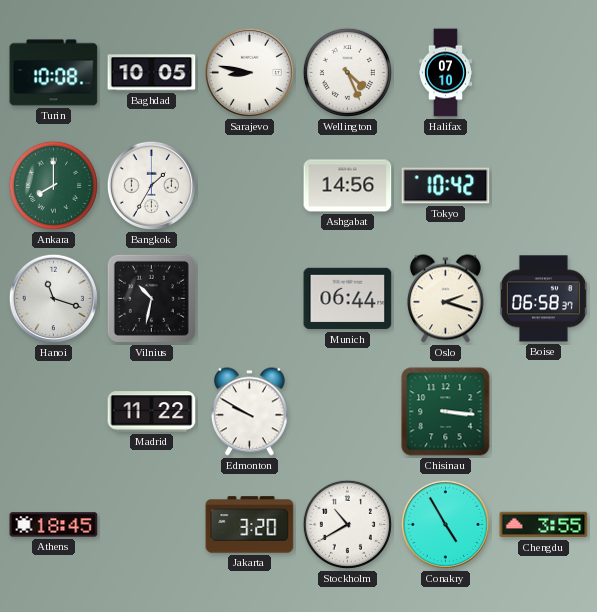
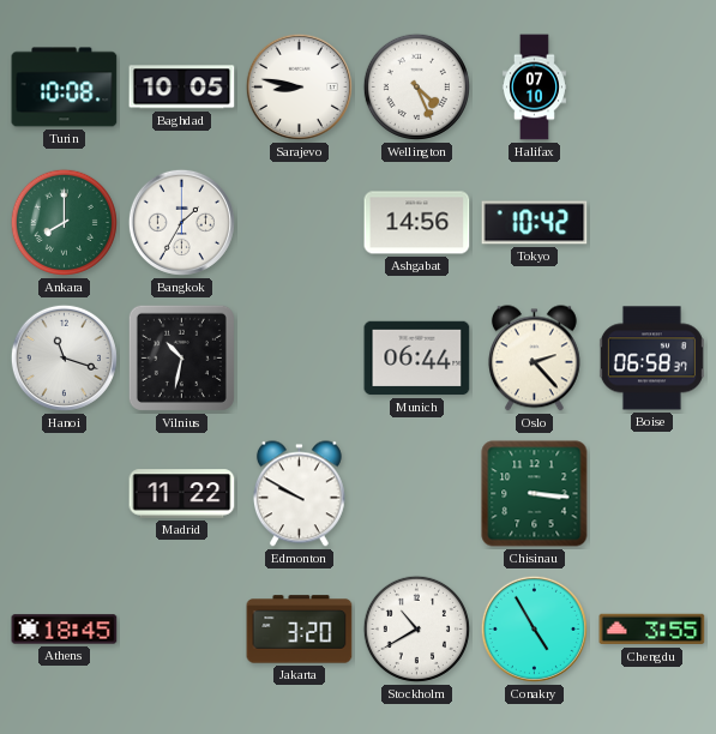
Oslo: 2:18 -> 2:23 (534, 359)
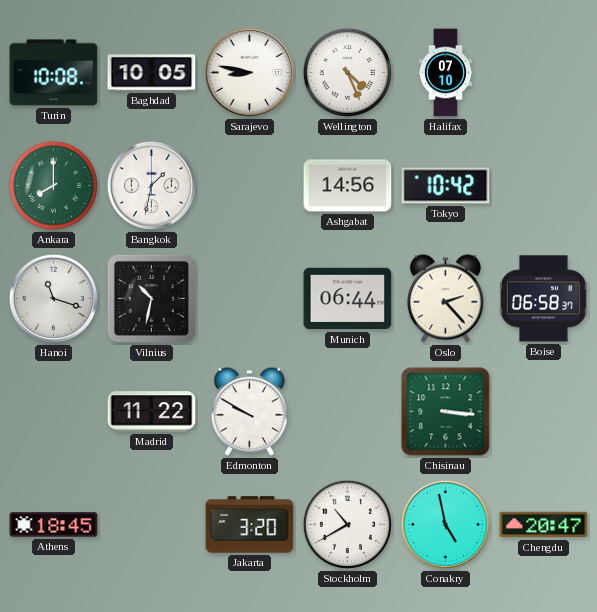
Bangkok: 1:35 -> 1:32 (151, 185)
Conakry: 4:55 -> 4:58 (445, 524)
Chengdu: 3:55 -> 20:47 (544, 525)
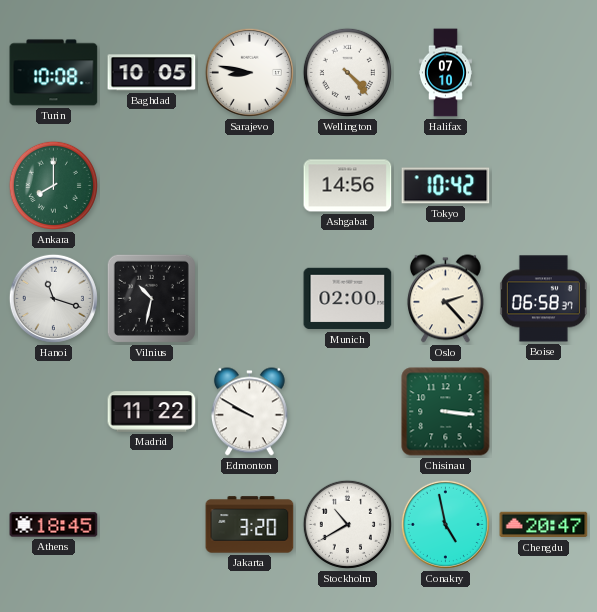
Wellington: 4:26 -> 4:23 (347, 72)
Bangkok: 1:32 -> none (151, 185)
Munich: 06:44 -> 02:00 (348, 299)
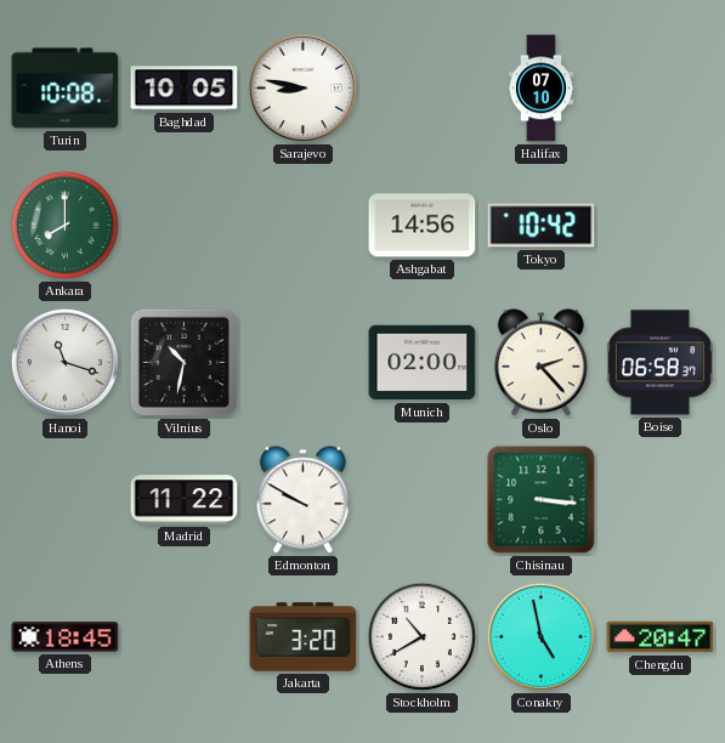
Wellington: 4:23 -> none (347, 72)
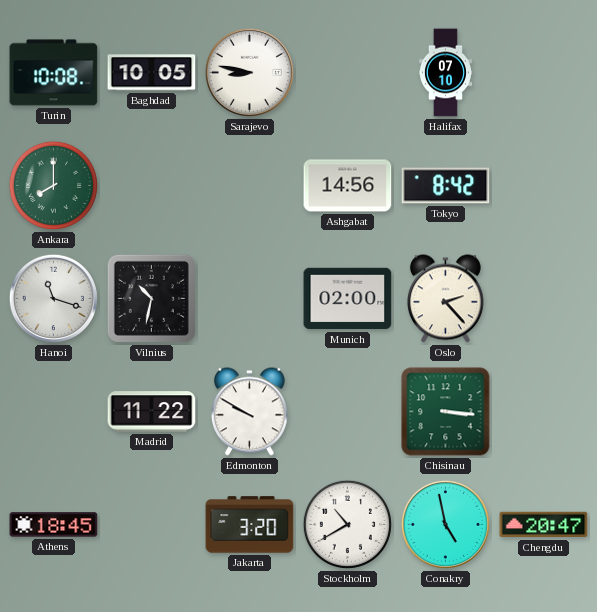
Tokyo: 10:42 -> 8:42 (446, 186)
Boise: 06:58 -> none (659, 363)
